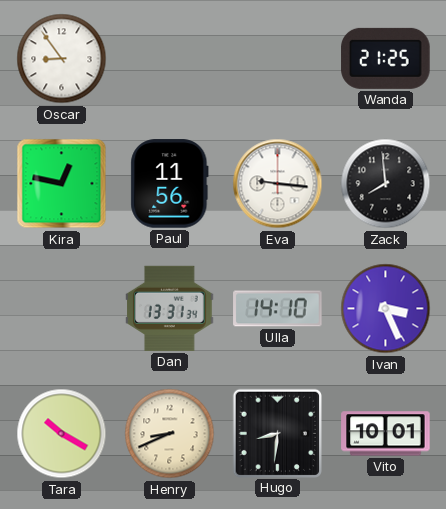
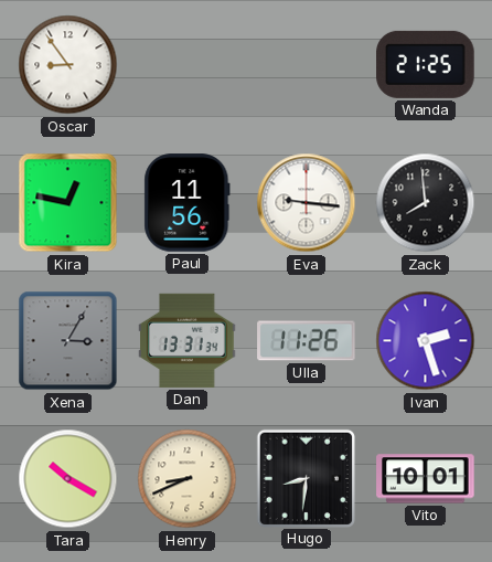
Xena: none -> 3:05 (68, 341)
Ulla: 14:10 -> 11:26 (307, 341)
Ivan: 3:26 -> 2:27 (426, 341)
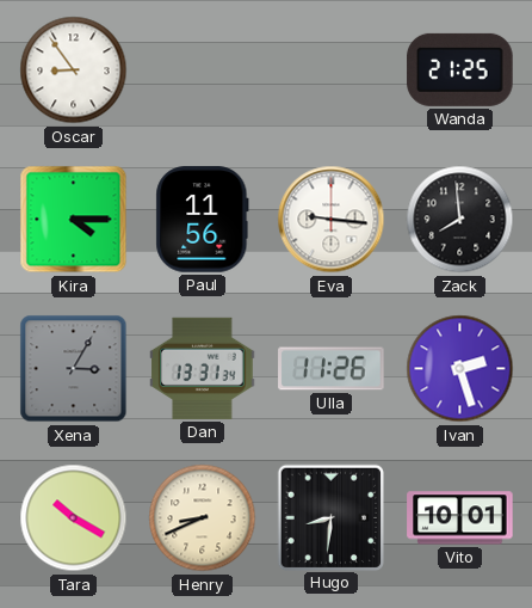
Kira: 12:47 -> 4:15 (74, 220)
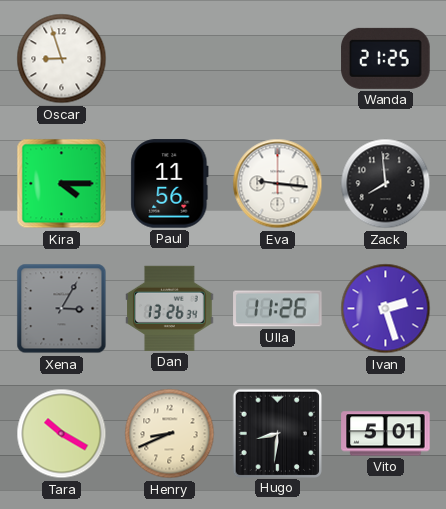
Oscar: 8:54 -> 8:57 (62, 59)
Dan: 13:31 -> 13:26 (170, 308)
Vito: 10:01 -> 5:01 (386, 434)
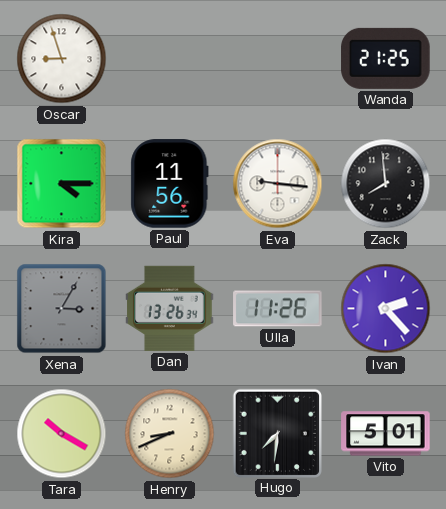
Ivan: 2:27 -> 2:23 (386, 309)
Hugo: 8:31 -> 7:31 (277, 433)
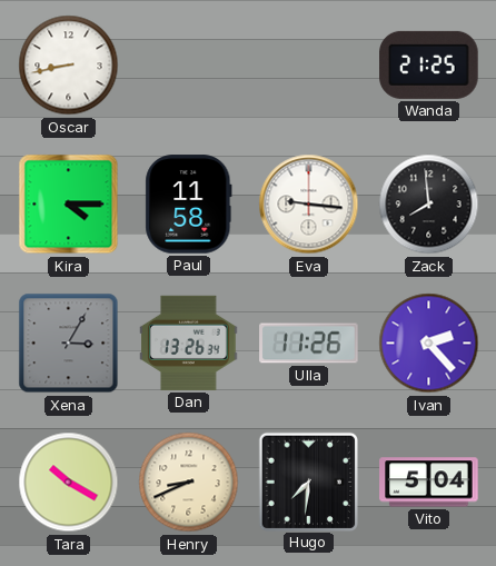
Oscar: 8:57 -> 8:43 (69, 66)
Paul: 11:56 -> 11:58 (189, 205)
Vito: 5:01 -> 5:04 (429, 483)
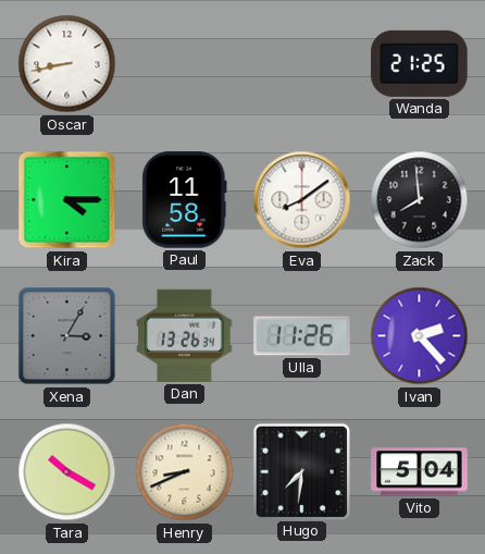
Eva: 9:16 -> 8:09 (302, 200)
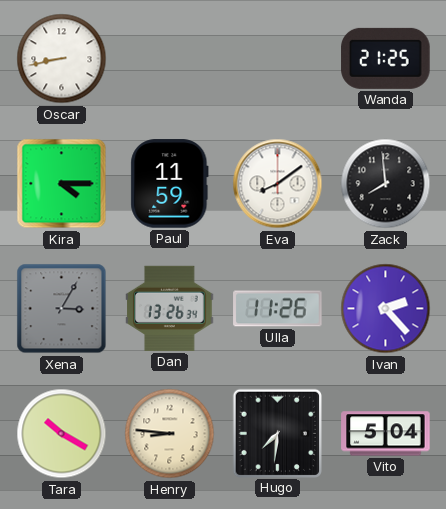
Paul: 11:58 -> 11:59 (170, 184)
Henry: 8:41 -> 8:46 (170, 434)
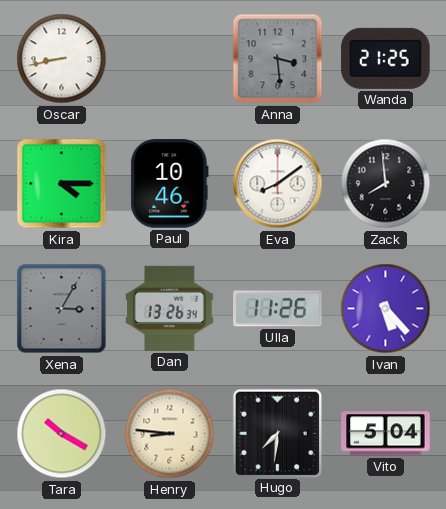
Anna: none -> 3:29 (278, 59)
Paul: 11:59 -> 10:46 (170, 184)
Ivan: 2:23 -> 5:23 (386, 309)
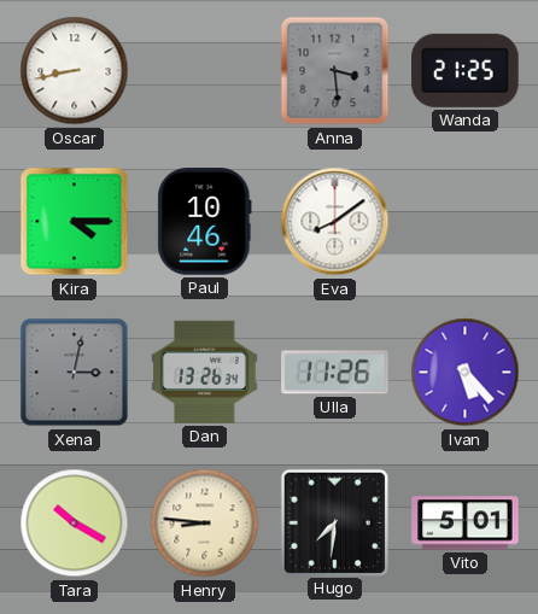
Zack: 7:59 -> none (386, 184)
Xena: 3:05 -> 3:02 (75, 373)
Vito: 5:04 -> 5:01 (466, 524)
